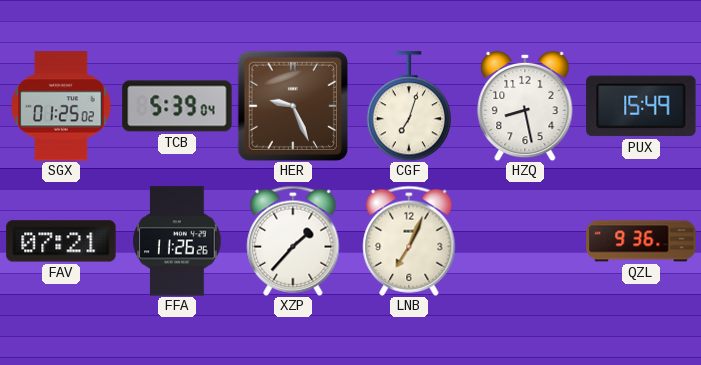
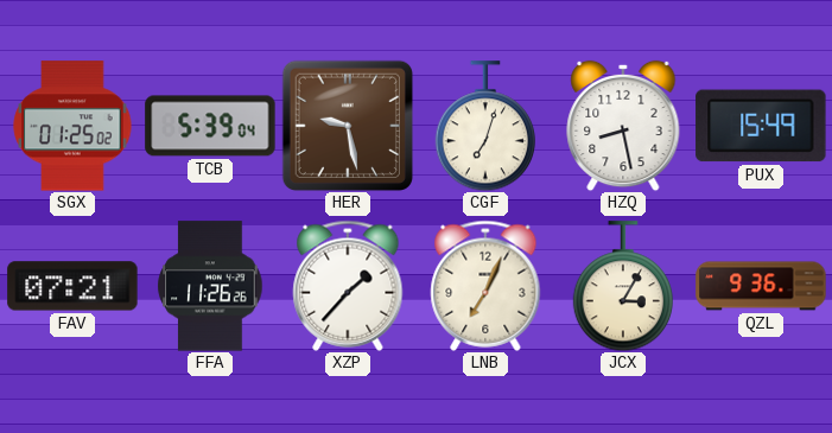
HER: 9:26 -> 9:28 (348, 126)
JCX: none -> 3:05 (622, 286)
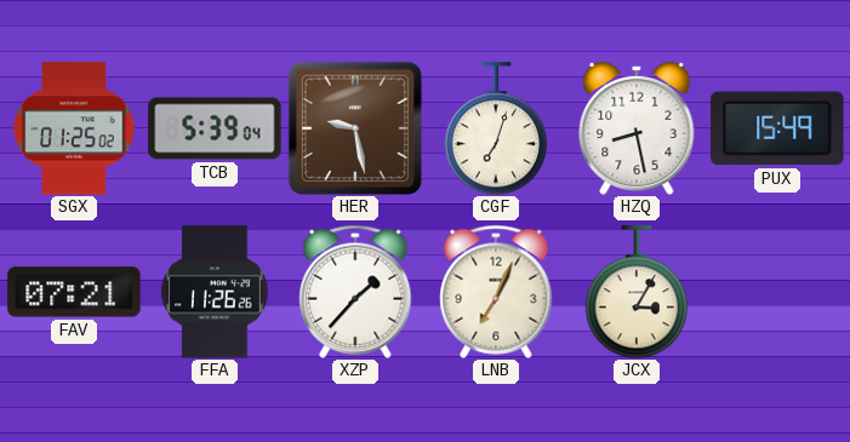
QZL: 9:36 -> none (761, 286)
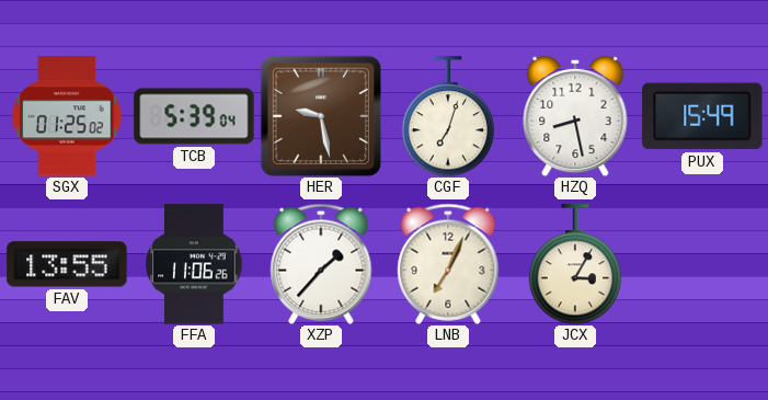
FAV: 07:21 -> 13:55 (67, 264)
FFA: 11:26 -> 11:06 (194, 264)
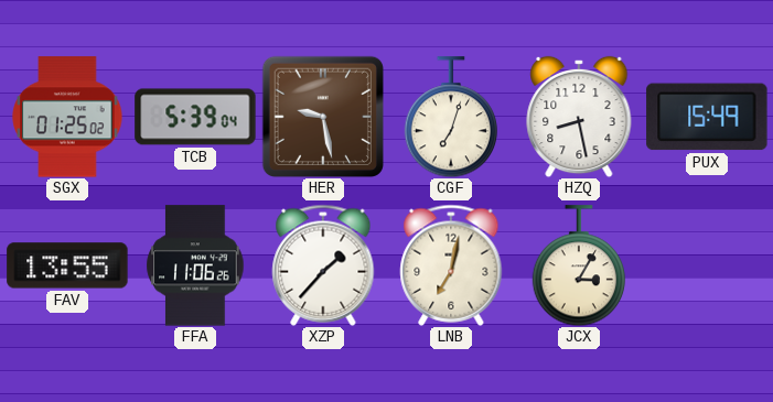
LNB: 7:04 -> 7:02 (451, 265)
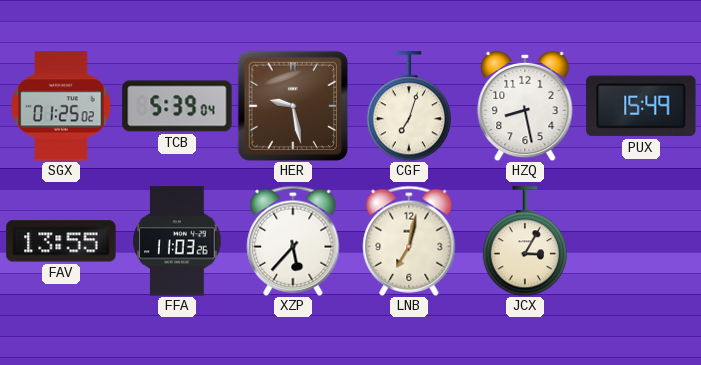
FFA: 11:06 -> 11:03 (177, 241)
XZP: 1:37 -> 5:37 (293, 241)
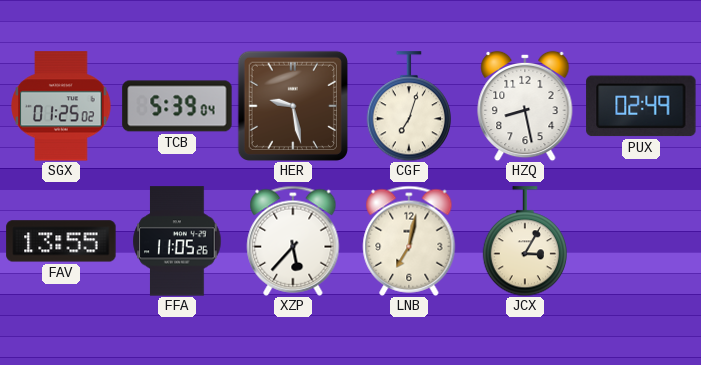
PUX: 15:49 -> 02:49 (641, 106)
FFA: 11:03 -> 11:05 (177, 241)
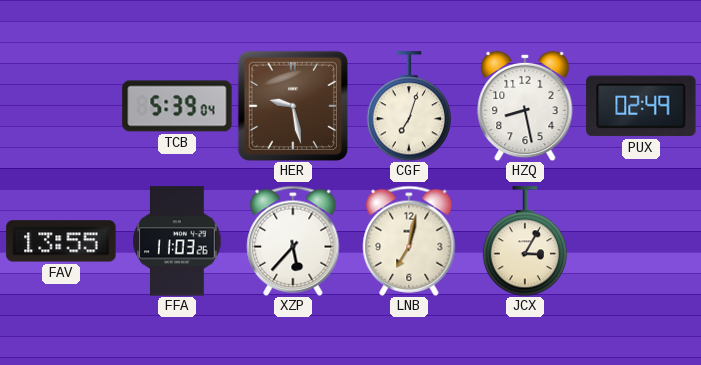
SGX: 01:25 -> none (61, 106)
FFA: 11:05 -> 11:03 (177, 241)
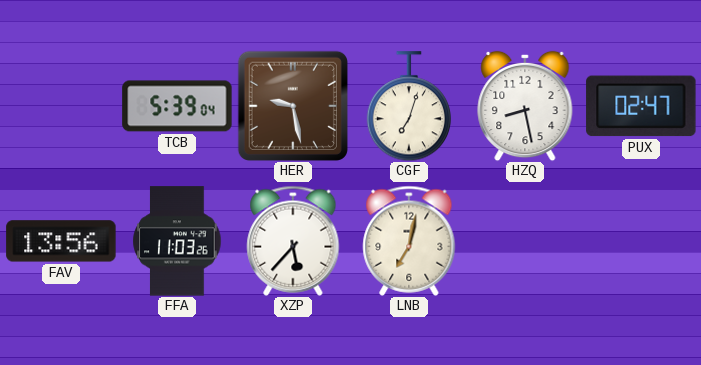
PUX: 02:49 -> 02:47 (641, 106)
FAV: 13:55 -> 13:56 (61, 241)
JCX: 3:05 -> none (524, 241)
